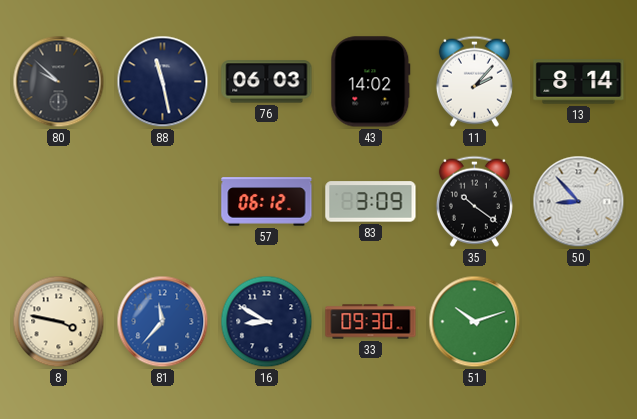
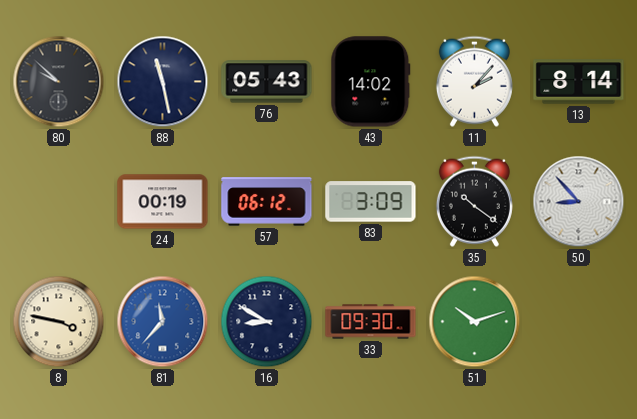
76: 06:03 -> 05:43 (267, 82)
24: none -> 00:19 (163, 202)
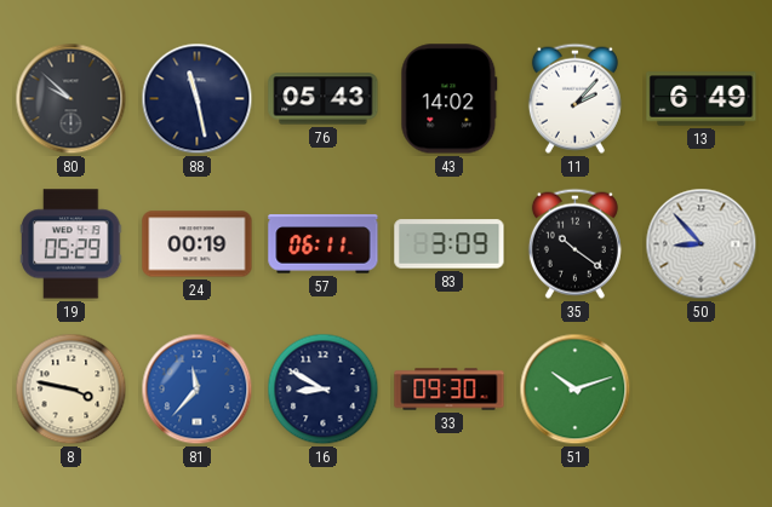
13: 8:14 -> 6:49 (702, 99)
19: none -> 05:29 (72, 244)
57: 06:12 -> 06:11 (324, 244)
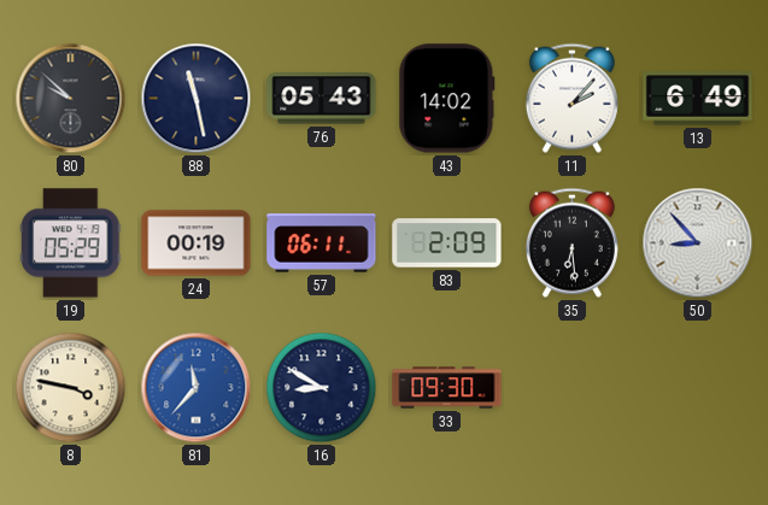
83: 3:09 -> 2:09 (447, 243)
35: 10:21 -> 6:29 (571, 242)
51: 10:12 -> none (576, 390)
